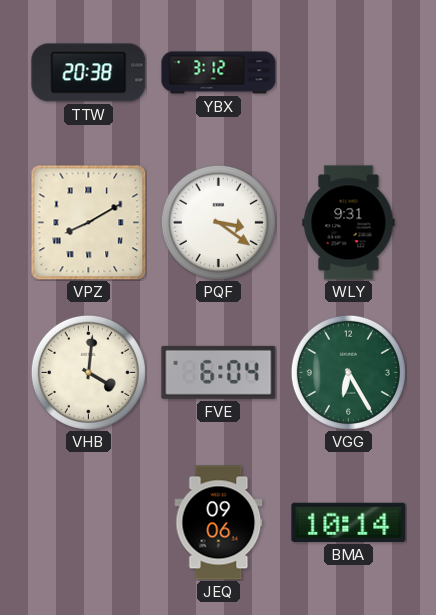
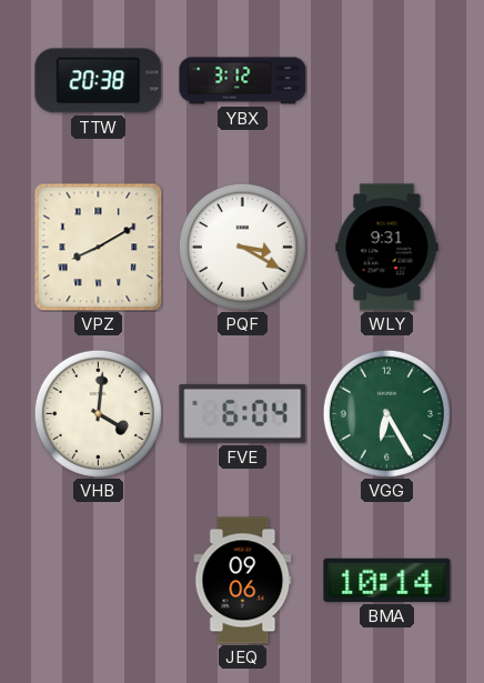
PQF: 3:21 -> 3:20 (242, 247)
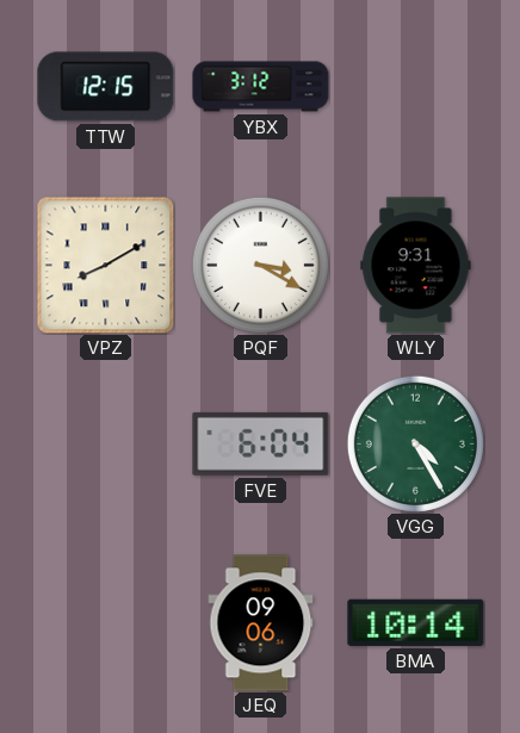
TTW: 20:38 -> 12:15 (106, 87)
VHB: 4:01 -> none (98, 413)
VGG: 6:25 -> 4:25 (415, 443)
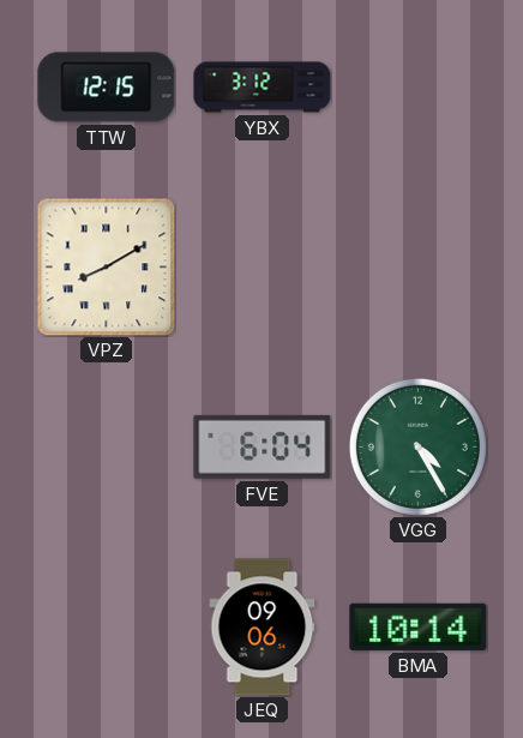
PQF: 3:20 -> none (260, 265)
WLY: 9:31 -> none (416, 266)
